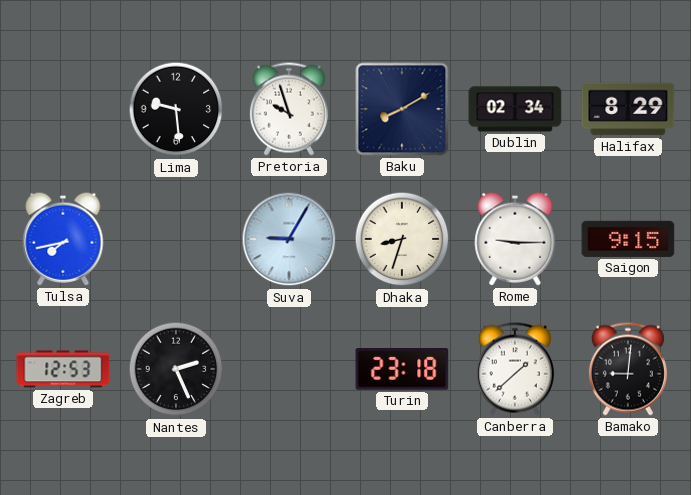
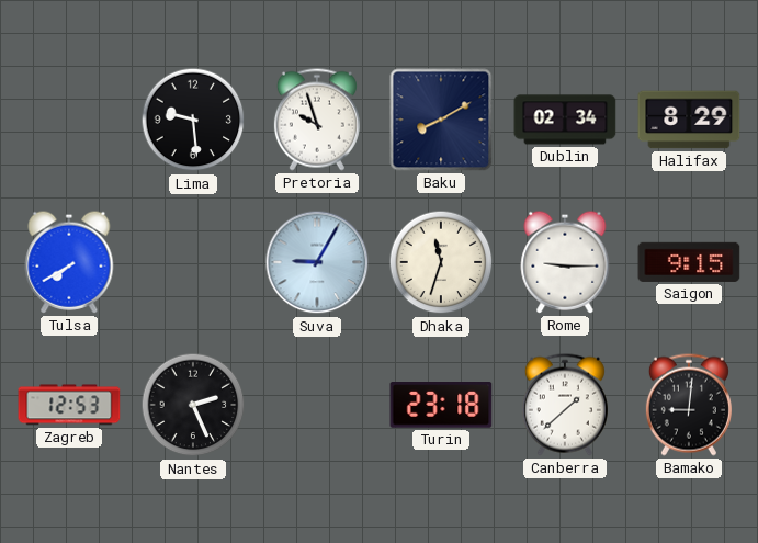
Tulsa: 7:43 -> 7:40 (69, 262)
Dhaka: 8:33 -> 11:33 (441, 262)
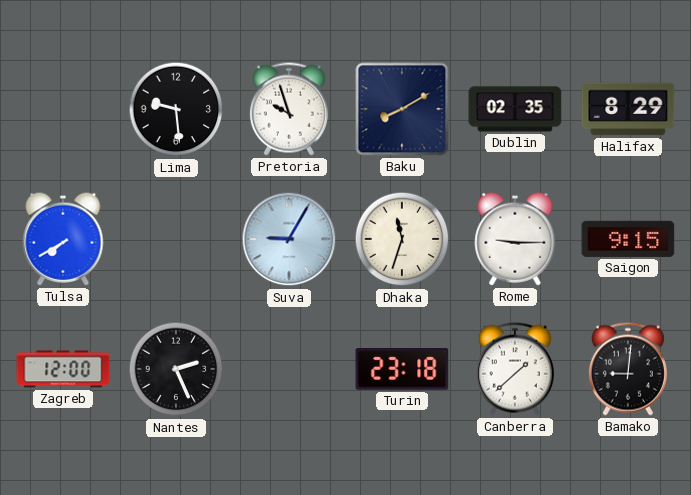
Dublin: 02:34 -> 02:35 (515, 109)
Zagreb: 12:53 -> 12:00 (63, 369)
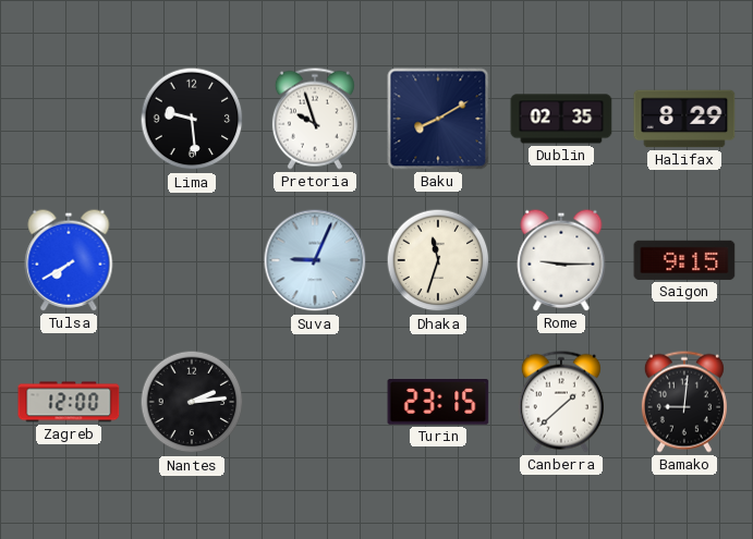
Suva: 9:05 -> 9:04 (315, 260)
Nantes: 2:26 -> 2:14 (192, 402)
Turin: 23:18 -> 23:15 (438, 403)
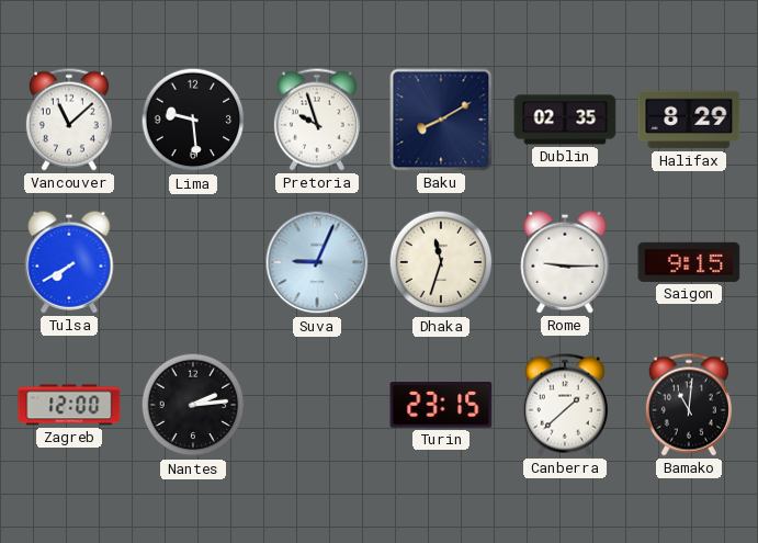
Vancouver: none -> 11:08 (69, 120)
Bamako: 9:01 -> 11:01 (689, 405)
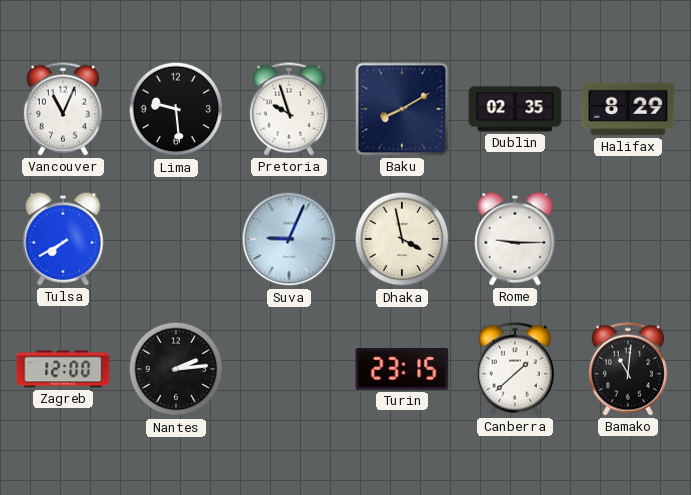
Vancouver: 11:08 -> 11:04 (63, 109)
Dhaka: 11:33 -> 3:58 (402, 239)
Saigon: 9:15 -> none (689, 262)
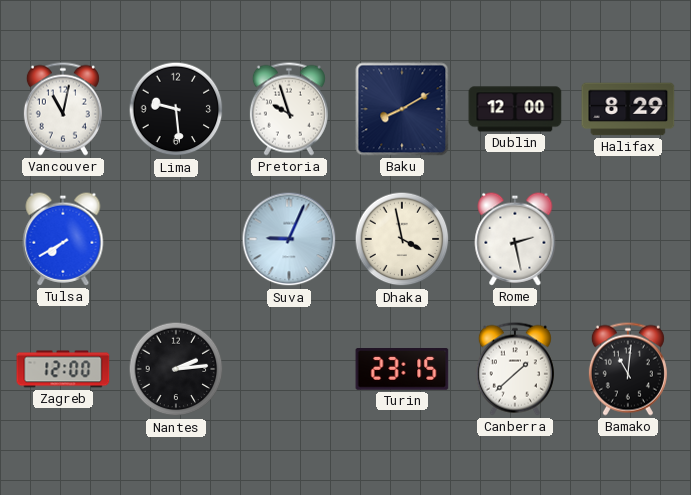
Vancouver: 11:04 -> 11:02 (63, 109)
Dublin: 02:35 -> 12:00 (515, 109)
Rome: 9:15 -> 2:28 (515, 239)
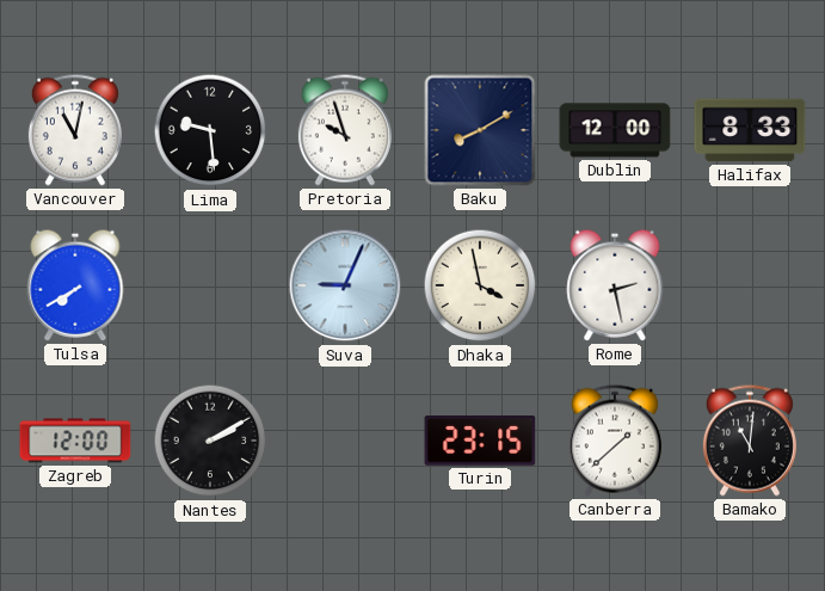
Halifax: 8:29 -> 8:33 (750, 130)
Nantes: 2:14 -> 2:10 (210, 441)
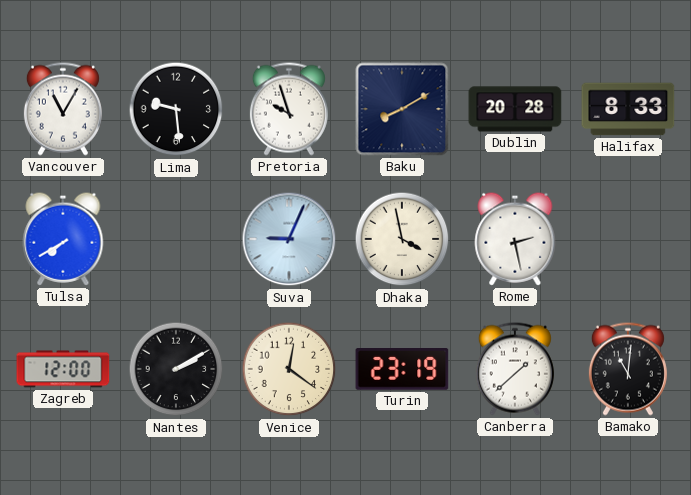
Vancouver: 11:02 -> 11:05 (63, 109)
Dublin: 12:00 -> 20:28 (515, 109)
Venice: none -> 12:21 (289, 369)
Turin: 23:15 -> 23:19 (402, 370)
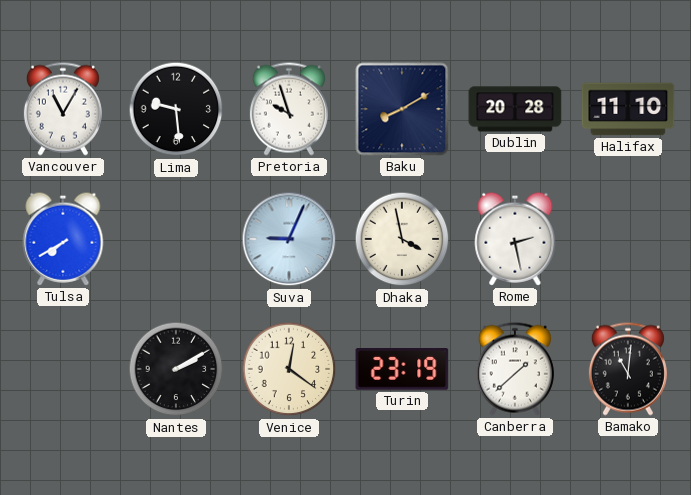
Halifax: 8:33 -> 11:10 (628, 109)
Zagreb: 12:00 -> none (63, 369)
